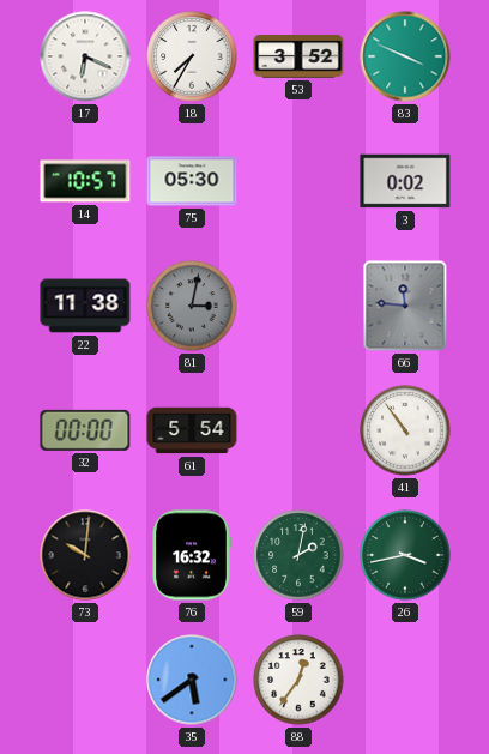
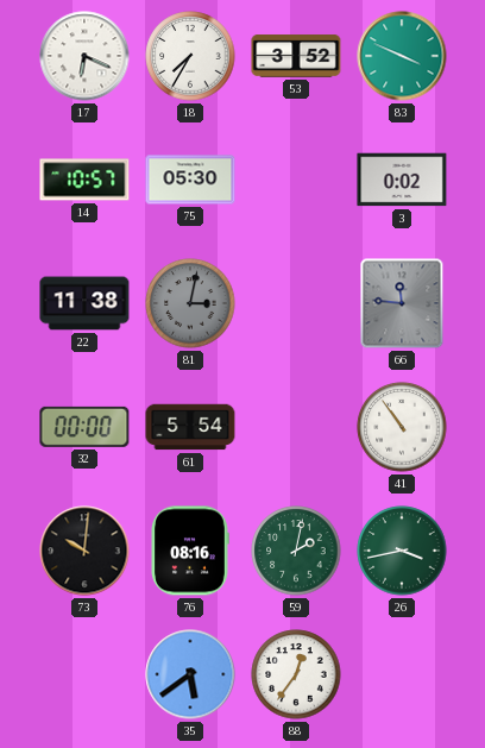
76: 16:32 -> 08:16 (190, 551)
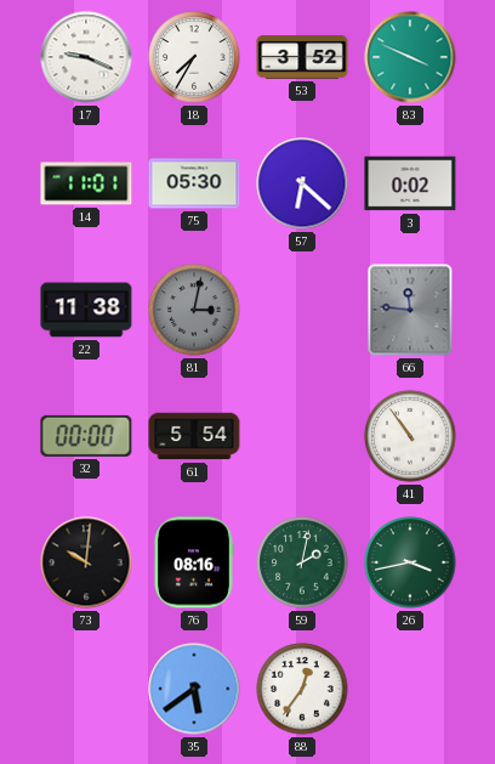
17: 6:19 -> 9:19 (86, 57)
14: 10:57 -> 11:01 (86, 183)
57: none -> 6:22 (302, 183)
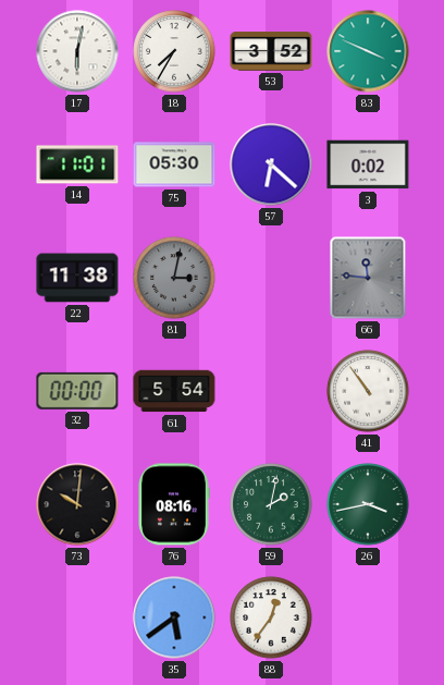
17: 9:19 -> 6:02 (77, 51)
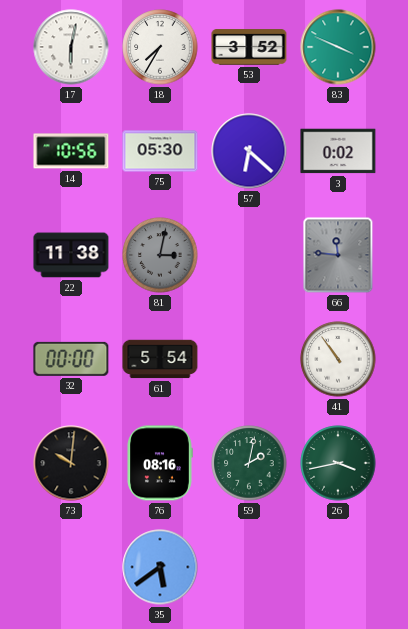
14: 11:01 -> 10:56 (71, 151)
88: 12:36 -> none (271, 617)
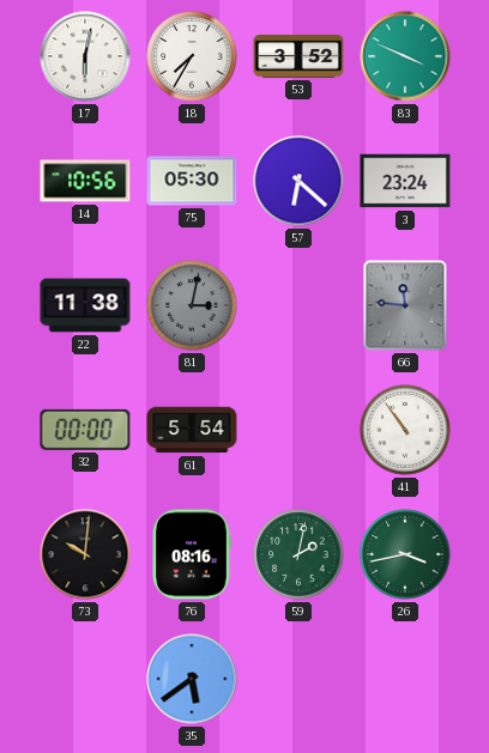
3: 0:02 -> 23:24 (405, 181)
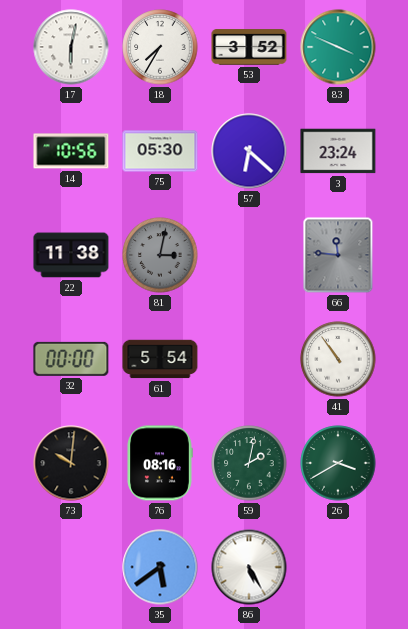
26: 3:43 -> 3:40 (338, 463)
86: none -> 5:25 (249, 567)
